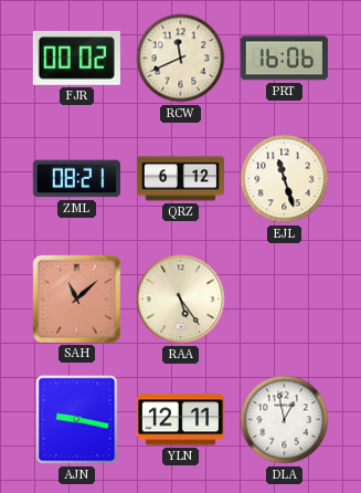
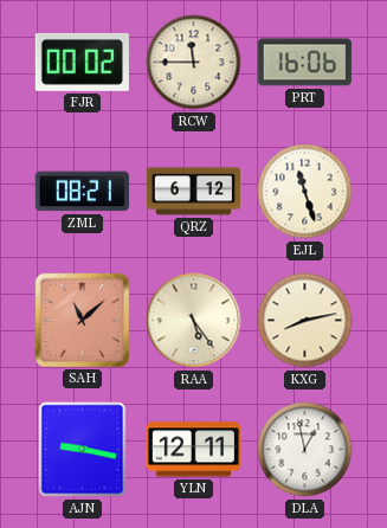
RCW: 11:41 -> 11:45 (194, 63)
KXG: none -> 8:13 (305, 321)
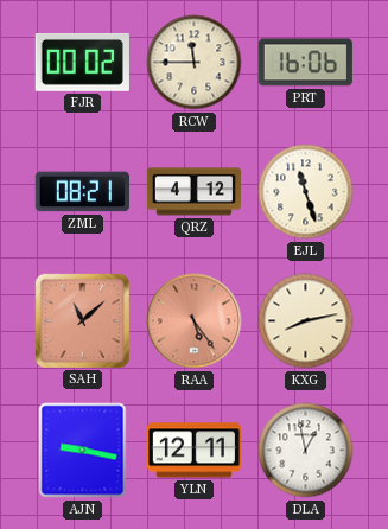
QRZ: 6:12 -> 4:12 (193, 192)
RAA dial: cream -> salmon (195, 321)
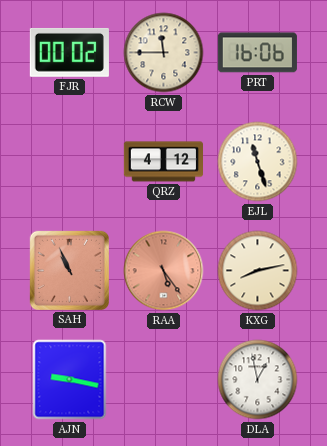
ZML: 08:21 -> none (82, 192)
SAH: 11:08 -> 10:56 (69, 270)
YLN: 12:11 -> none (193, 451)
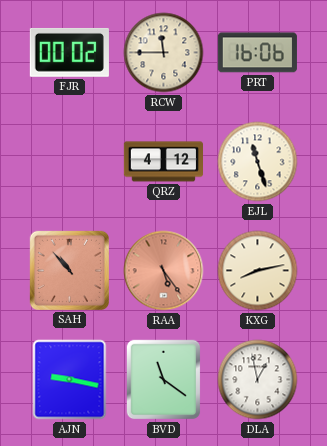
SAH: 10:56 -> 10:53 (69, 270)
BVD: none -> 11:21 (164, 380)
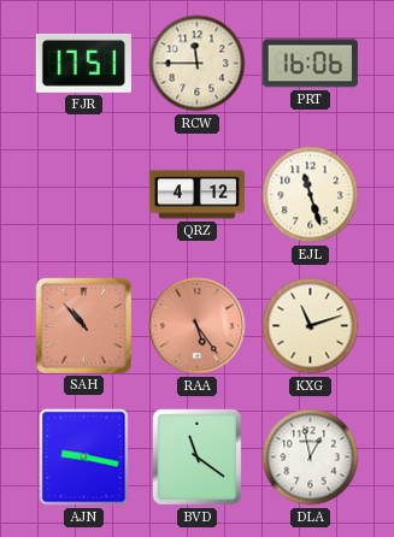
FJR: 00:02 -> 17:51 (83, 63)
KXG: 8:13 -> 11:12 (311, 326)
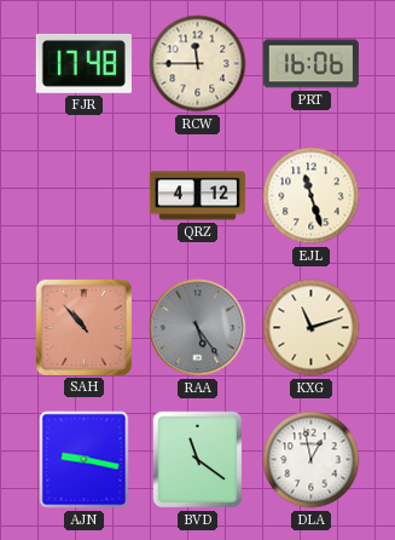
FJR: 17:51 -> 17:48 (83, 63)
RAA dial: salmon -> grey (198, 328)
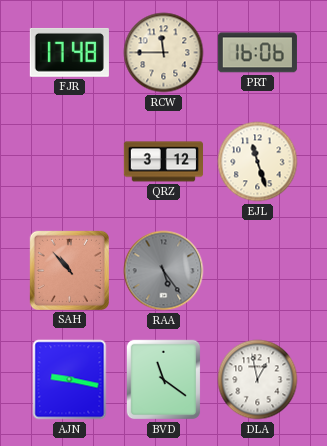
QRZ: 4:12 -> 3:12 (163, 162)
KXG: 11:12 -> none (312, 328)
